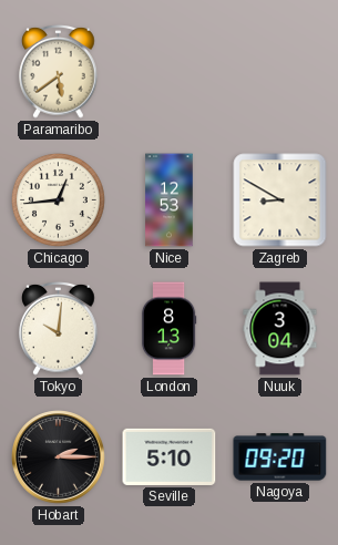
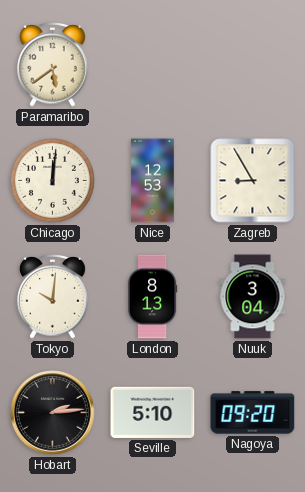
Chicago: 12:44 -> 12:01 (52, 180)
Zagreb: 8:50 -> 8:55 (253, 181)
Hobart: 2:15 -> 2:14 (53, 413)
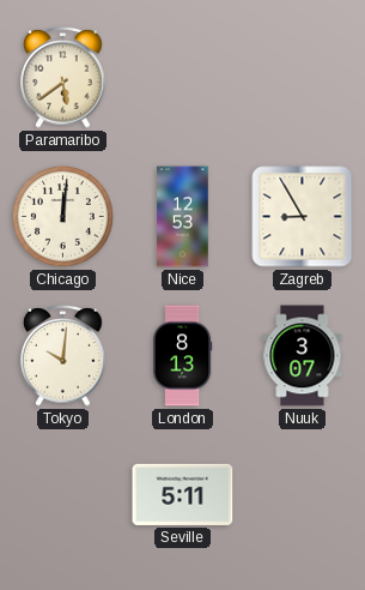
Nuuk: 3:04 -> 3:07 (303, 356)
Hobart: 2:14 -> none (53, 413)
Seville: 5:10 -> 5:11 (183, 494)
Nagoya: 09:20 -> none (253, 413)
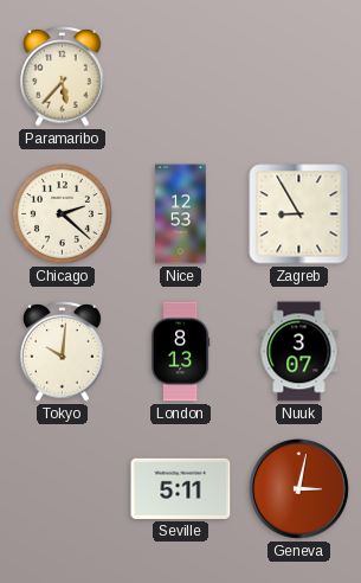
Paramaribo: 5:39 -> 5:37 (63, 76)
Chicago: 12:01 -> 2:22 (62, 213)
Geneva: none -> 3:02 (299, 489)
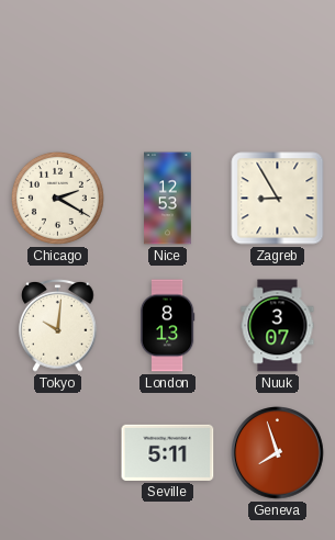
Paramaribo: 5:37 -> none (63, 76)
Chicago: 2:22 -> 2:20 (57, 198)
Geneva: 3:02 -> 7:57 (278, 453)
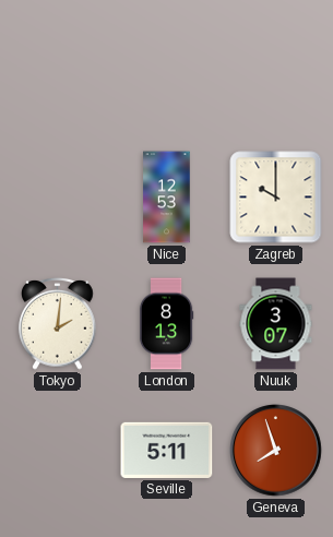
Chicago: 2:20 -> none (57, 198)
Zagreb: 8:55 -> 10:00 (276, 198)
Tokyo: 10:01 -> 2:01 (58, 323)
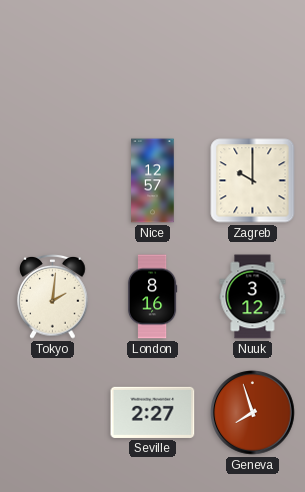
Nice: 12:53 -> 12:57 (153, 181)
London: 8:13 -> 8:16 (152, 297)
Nuuk: 3:07 -> 3:12 (253, 297)
Seville: 5:11 -> 2:27 (153, 412)
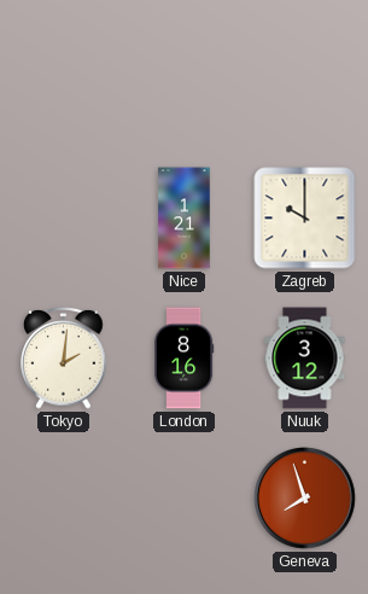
Nice: 12:57 -> 1:21 (185, 219)
Seville: 2:27 -> none (153, 412)
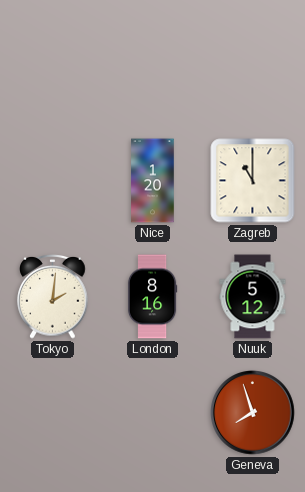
Nice: 1:21 -> 1:20 (153, 181)
Zagreb: 10:00 -> 11:00 (253, 181)
Nuuk: 3:12 -> 5:12 (253, 297)
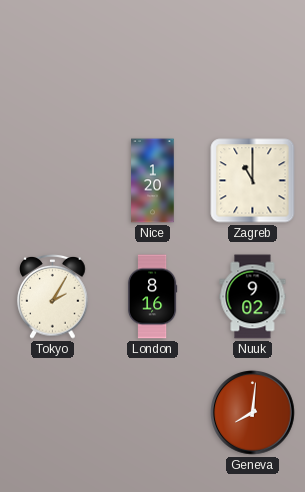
Tokyo: 2:01 -> 2:05 (53, 296)
Nuuk: 5:12 -> 9:02 (253, 297)
Geneva: 7:57 -> 8:01 (253, 413)
